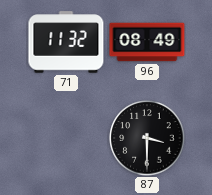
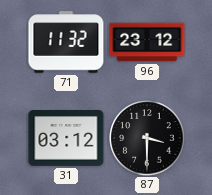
96: 08:49 -> 23:12 (147, 42)
31: none -> 03:12 (66, 138)
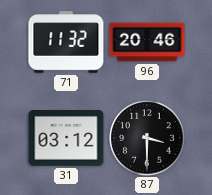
96: 23:12 -> 20:46 (147, 42)
